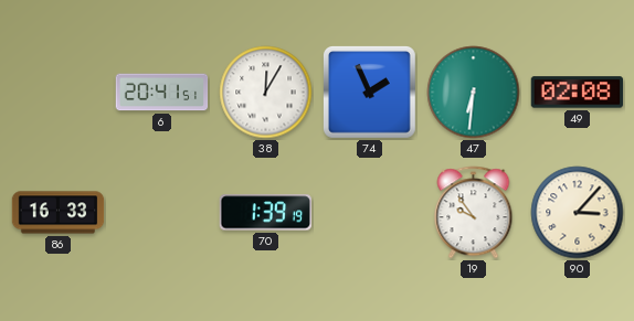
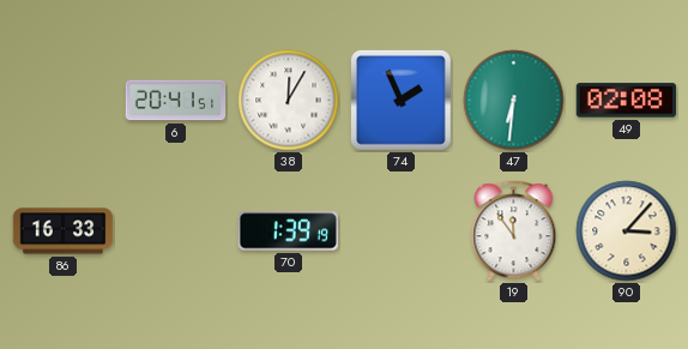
19: 9:54 -> 11:54 (514, 231)
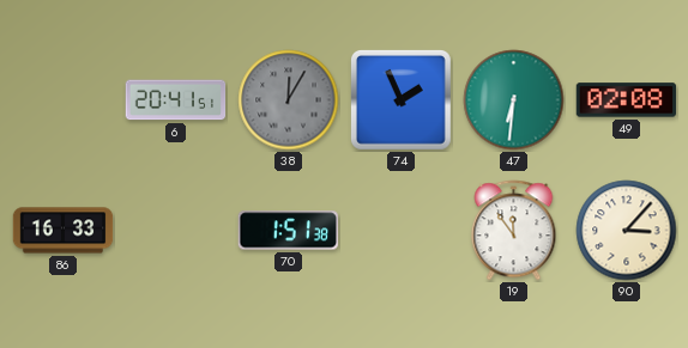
38 dial: white -> grey (289, 100)
70: 1:39 -> 1:51 (288, 231)
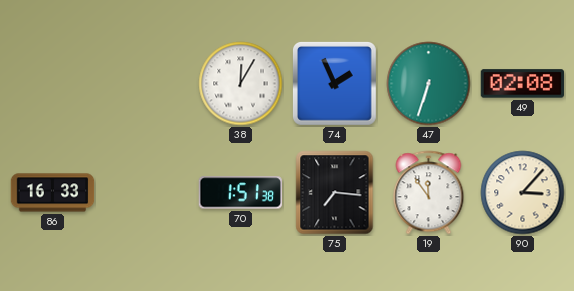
6: 20:41 -> none (176, 100)
38 dial: grey -> white (241, 84)
47: 6:31 -> 6:33 (429, 84)
75: none -> 7:16 (335, 193)
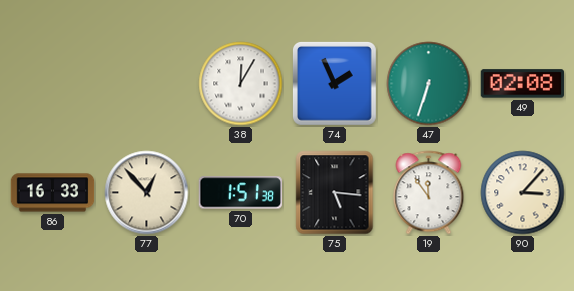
77: none -> 12:53 (147, 193)
75: 7:16 -> 5:16 (335, 193)
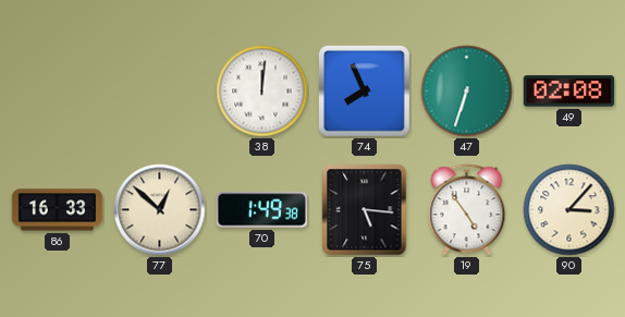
38: 12:05 -> 12:01 (262, 92)
74: 1:56 -> 7:56 (364, 90)
77: 12:53 -> 12:52 (160, 210)
70: 1:51 -> 1:49 (261, 210)
19: 11:54 -> 4:54 (467, 210)
